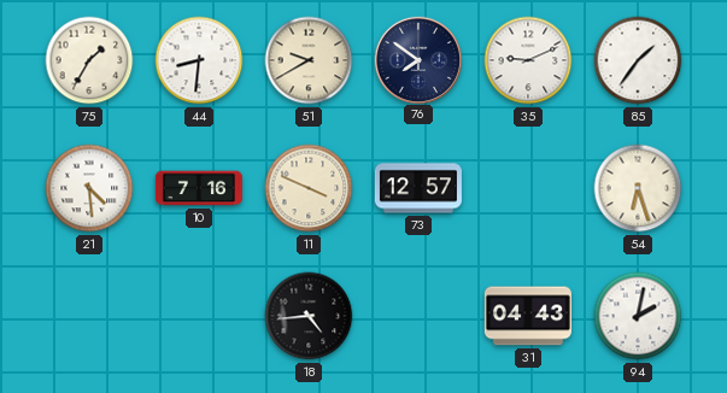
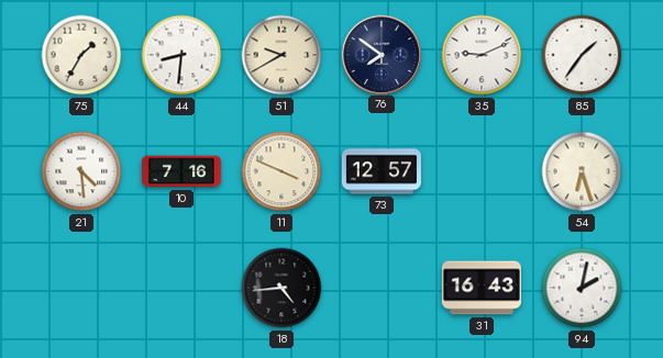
31: 04:43 -> 16:43 (482, 288)
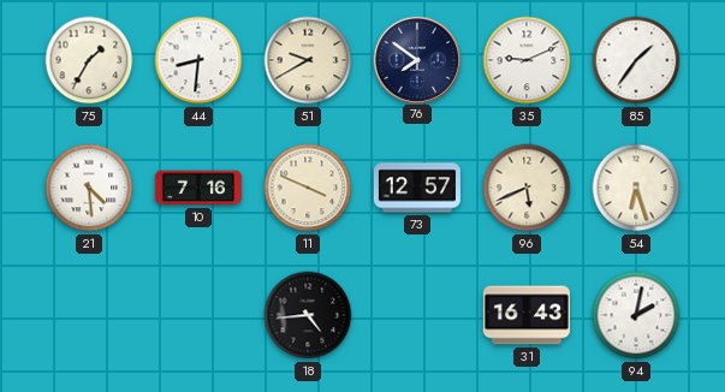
96: none -> 5:41 (527, 188)
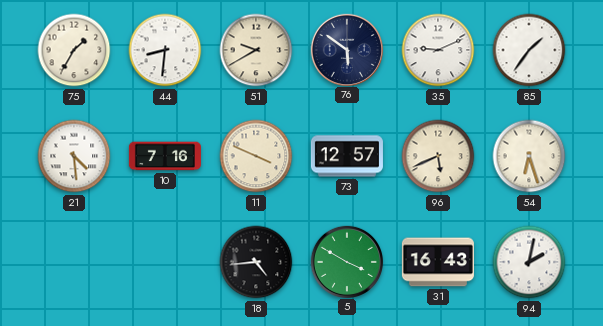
76: 7:51 -> 5:51 (346, 49)
5: none -> 3:50 (346, 261)
